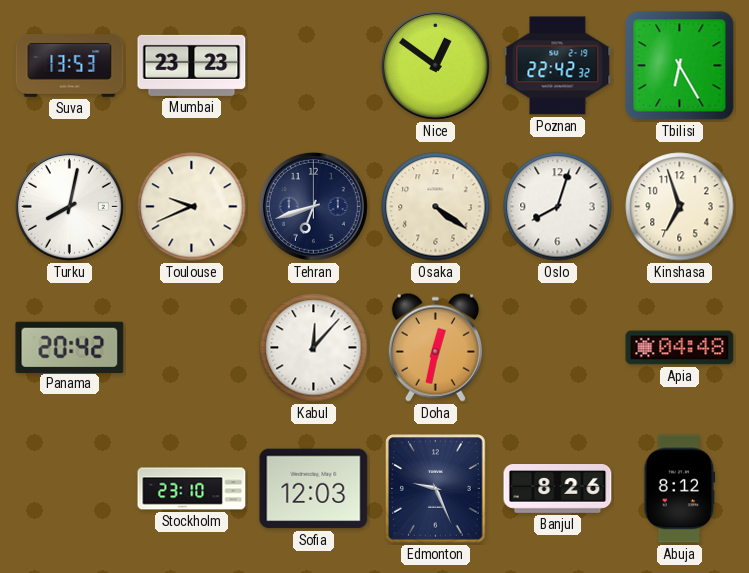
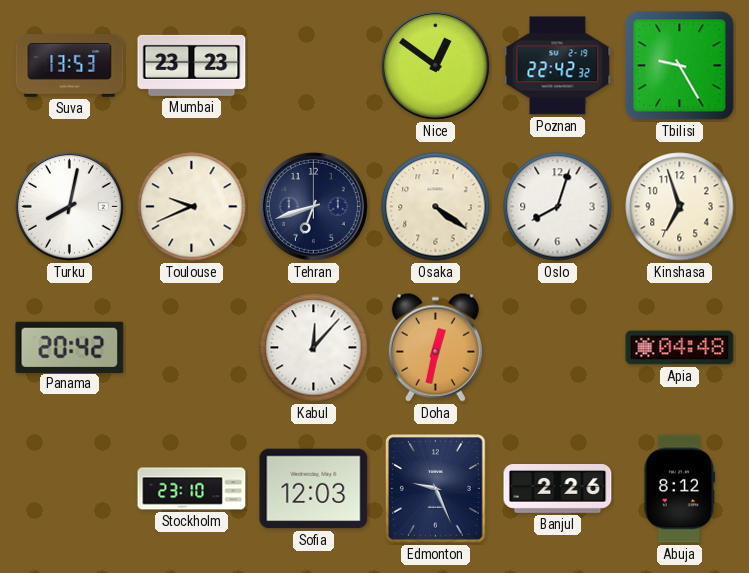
Tbilisi: 6:25 -> 9:25 (680, 66)
Banjul: 8:26 -> 2:26 (558, 489)
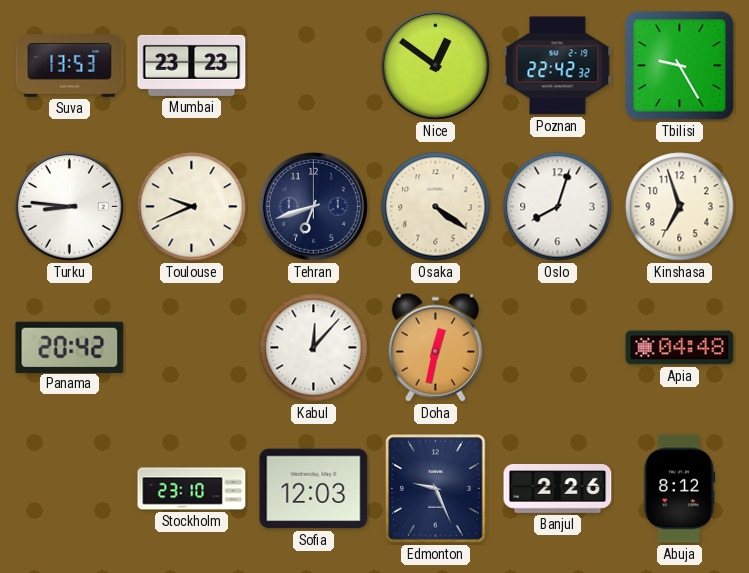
Turku: 8:02 -> 8:46 (69, 206)
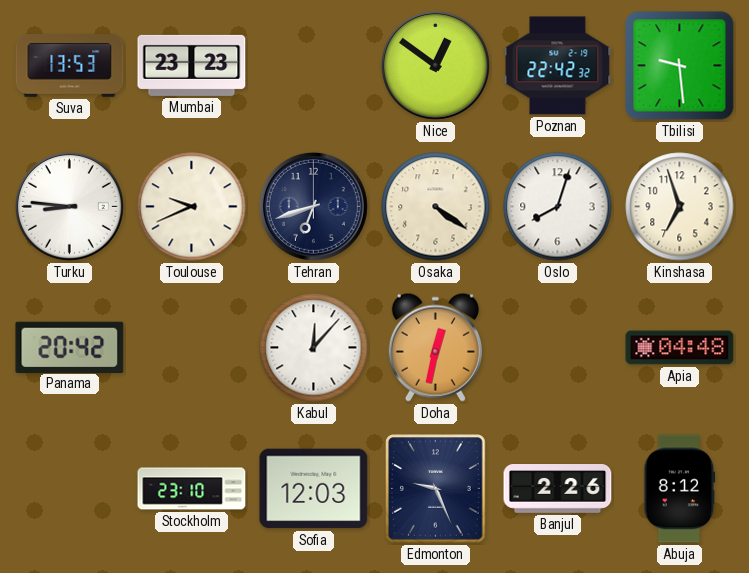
Tbilisi: 9:25 -> 9:29 (680, 66)
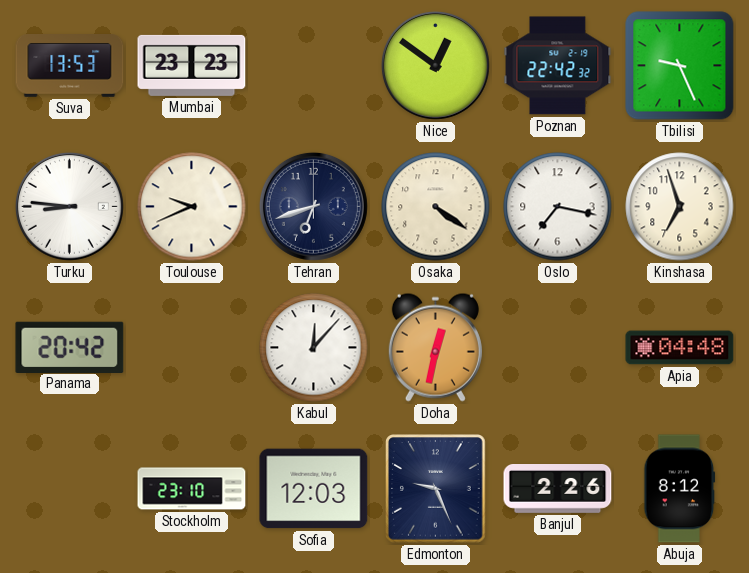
Tbilisi: 9:29 -> 9:26 (680, 66)
Oslo: 8:03 -> 7:17 (558, 207)
